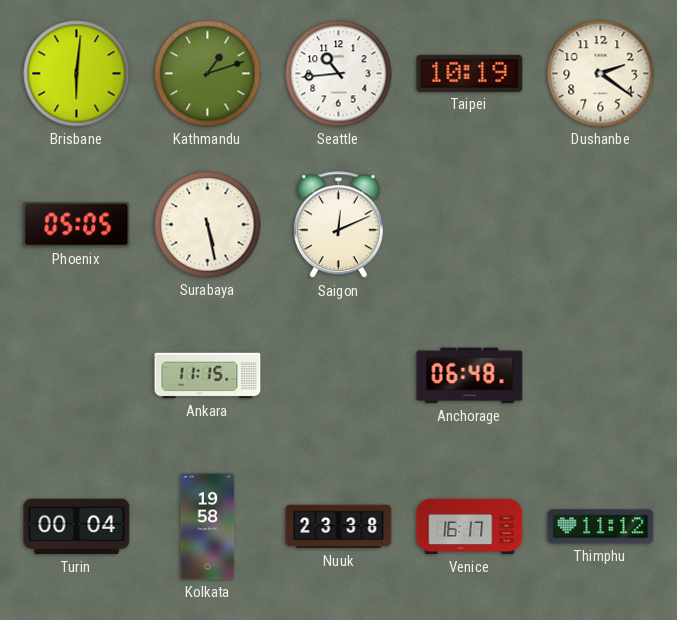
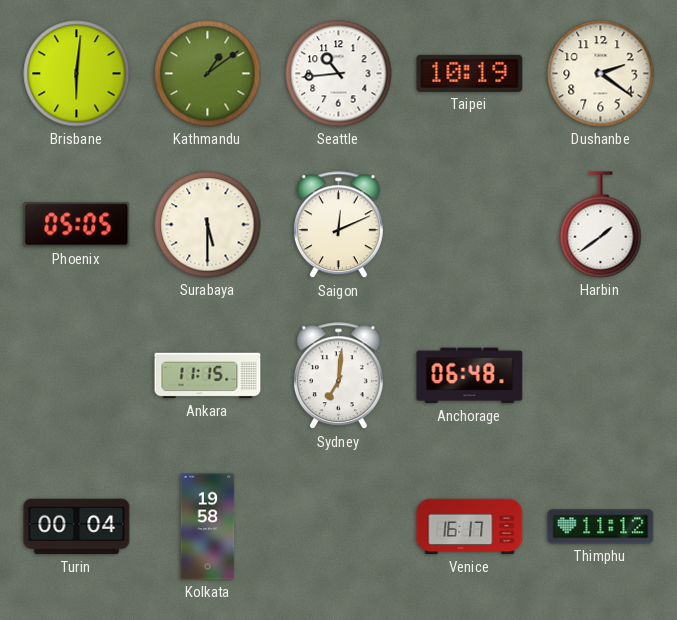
Kathmandu: 1:12 -> 1:09 (208, 74)
Surabaya: 5:28 -> 5:30 (208, 225)
Harbin: none -> 1:39 (601, 225)
Sydney: none -> 7:01 (338, 376)
Nuuk: 23:38 -> none (339, 527)
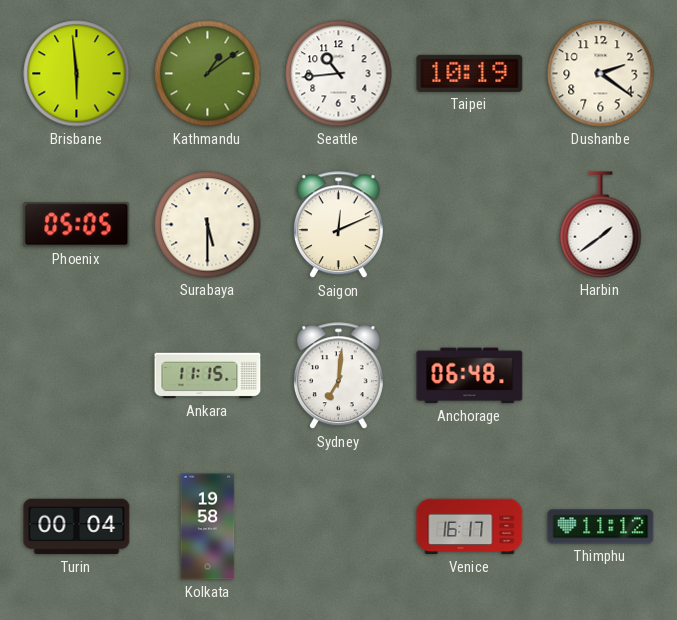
Brisbane: 6:01 -> 5:59 (77, 74)
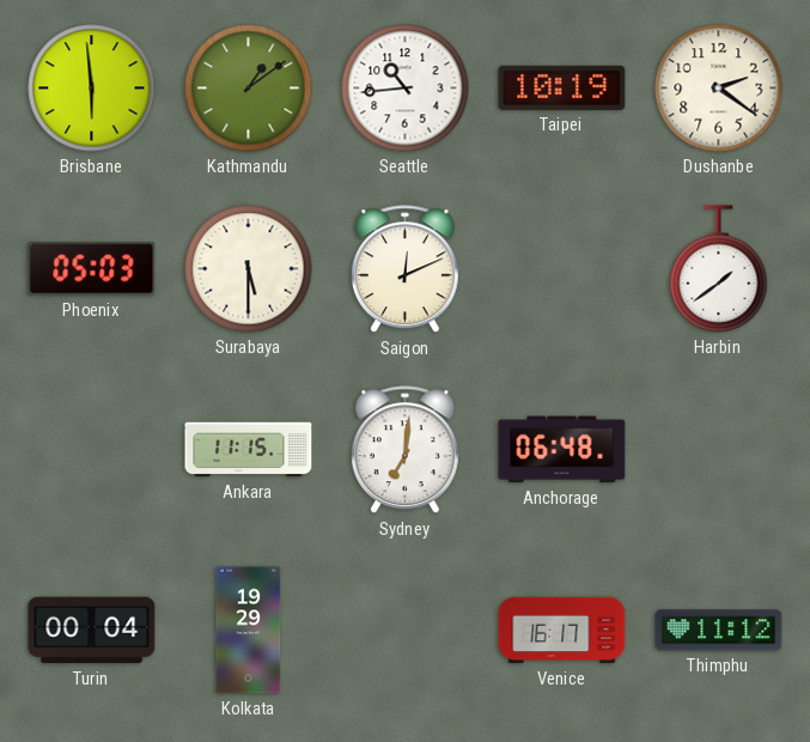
Phoenix: 05:05 -> 05:03 (92, 269)
Kolkata: 19:58 -> 19:29 (249, 631)
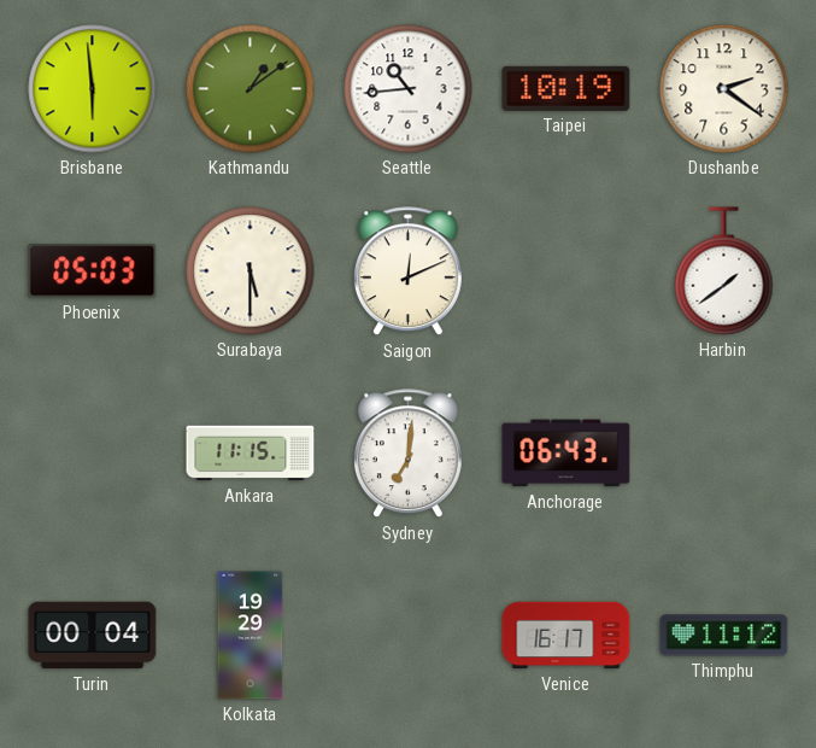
Anchorage: 06:48 -> 06:43 (566, 454)
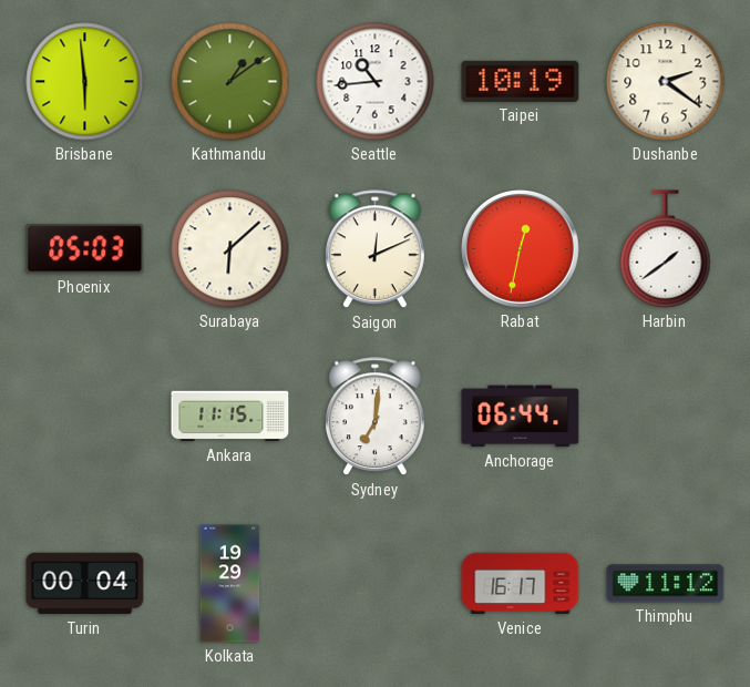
Surabaya: 5:30 -> 6:08 (230, 249)
Rabat: none -> 12:32 (521, 249)
Anchorage: 06:43 -> 06:44 (521, 417)
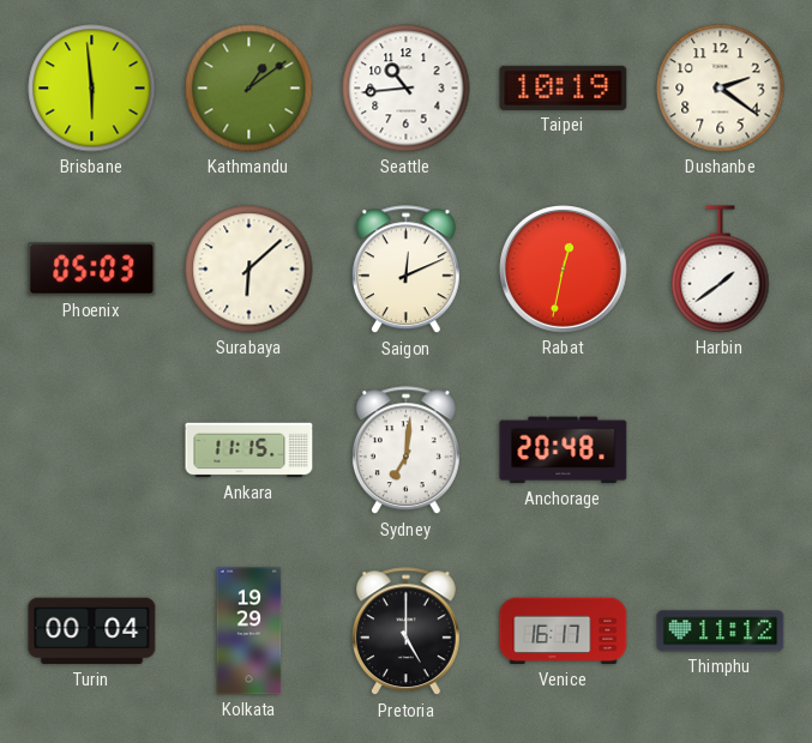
Anchorage: 06:44 -> 20:48 (564, 451)
Pretoria: none -> 5:00 (405, 632)
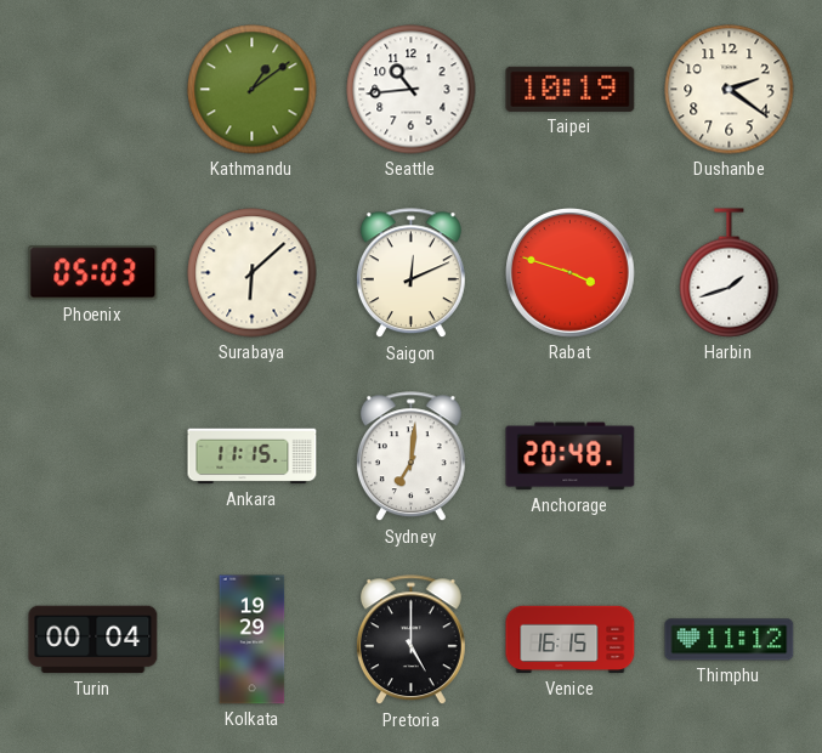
Brisbane: 5:59 -> none (92, 89)
Rabat: 12:32 -> 3:48 (571, 273)
Harbin: 1:39 -> 1:42 (730, 273)
Venice: 16:17 -> 16:15 (571, 640)
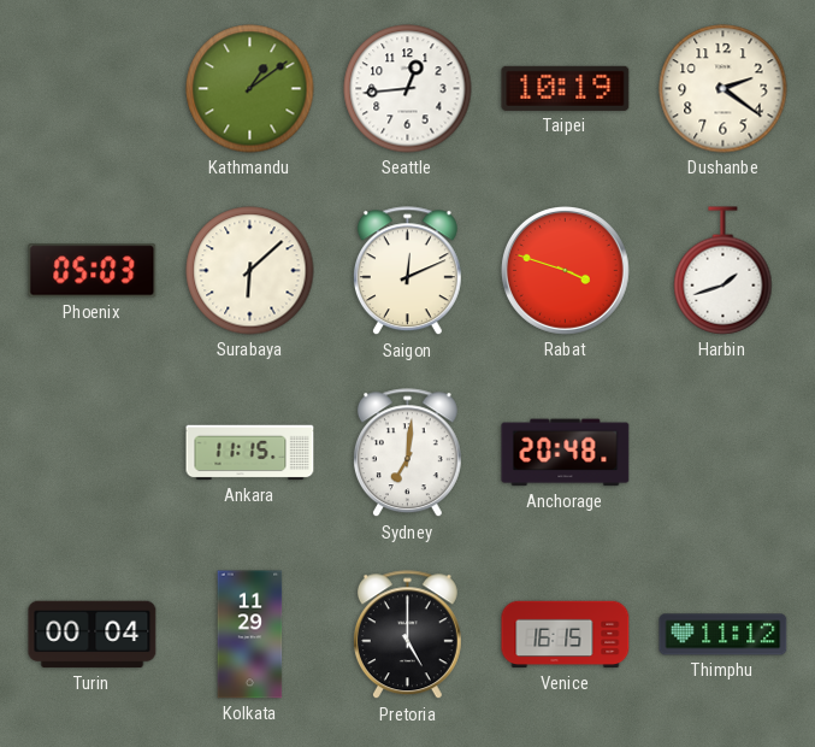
Seattle: 10:44 -> 12:44 (408, 89)
Kolkata: 19:29 -> 11:29 (250, 635)
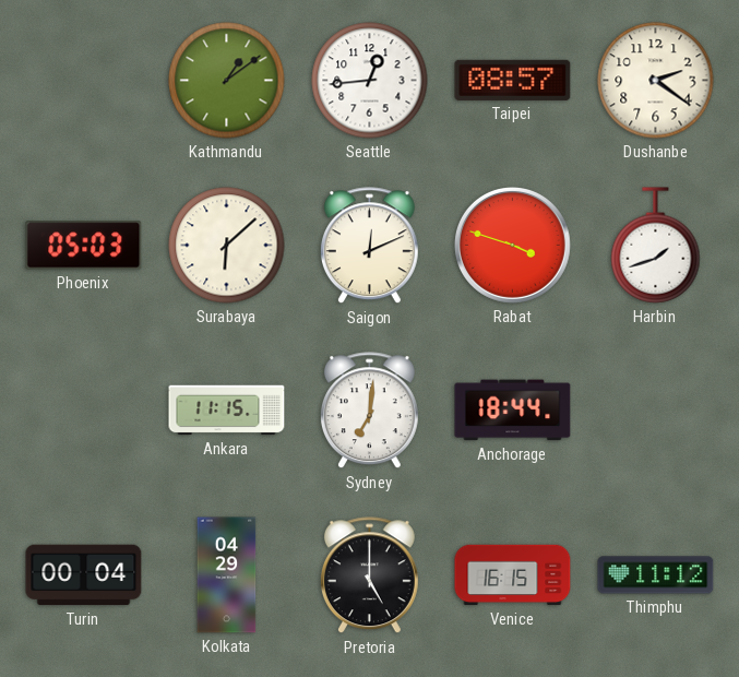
Taipei: 10:19 -> 08:57 (513, 80)
Anchorage: 20:48 -> 18:44 (513, 411)
Kolkata: 11:29 -> 04:29 (227, 575)
